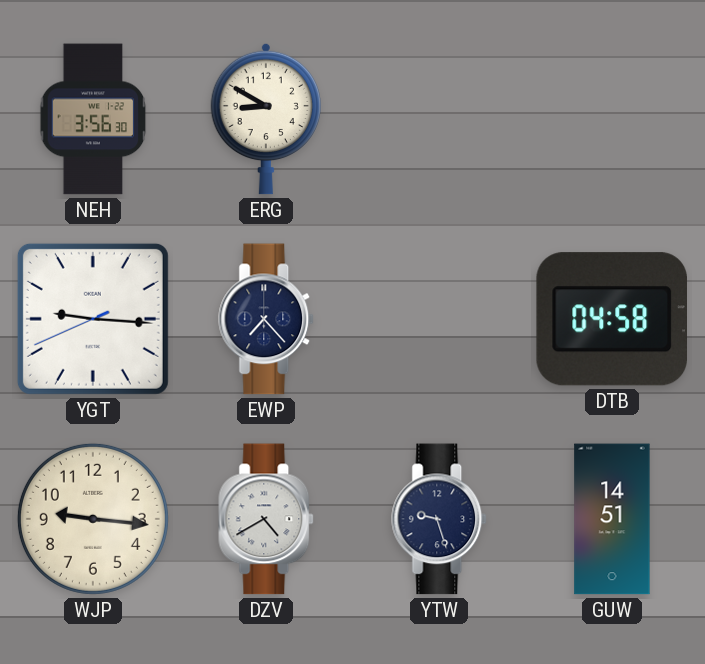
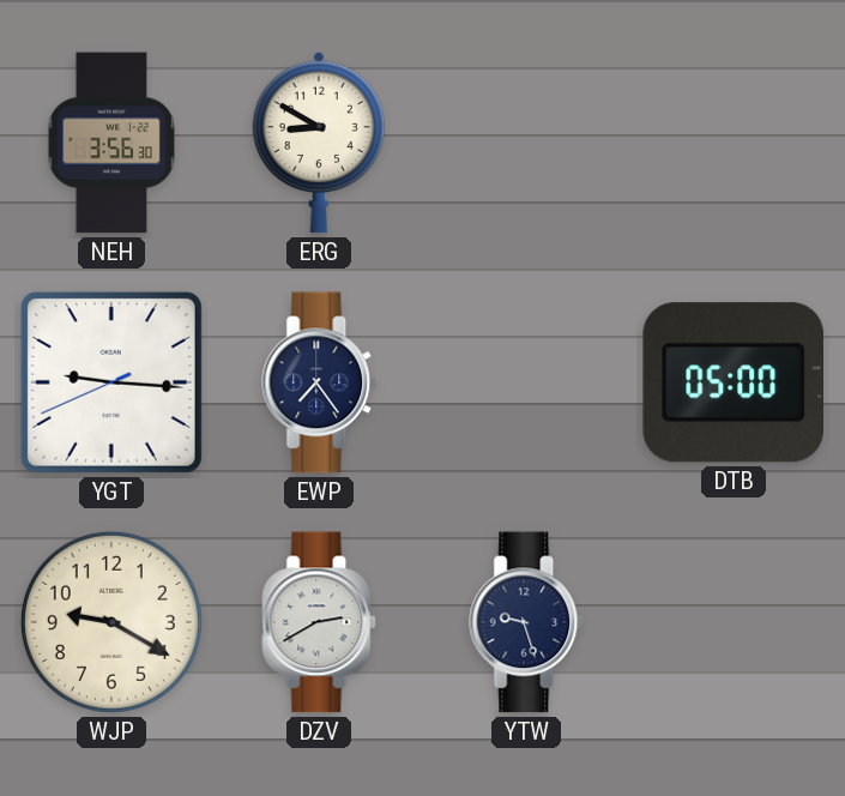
EWP: 7:23 -> 7:24 (320, 382)
DTB: 04:58 -> 05:00 (732, 382)
WJP: 9:16 -> 9:20 (111, 622)
DZV: 4:40 -> 2:40 (320, 622)
GUW: 14:51 -> none (612, 519)
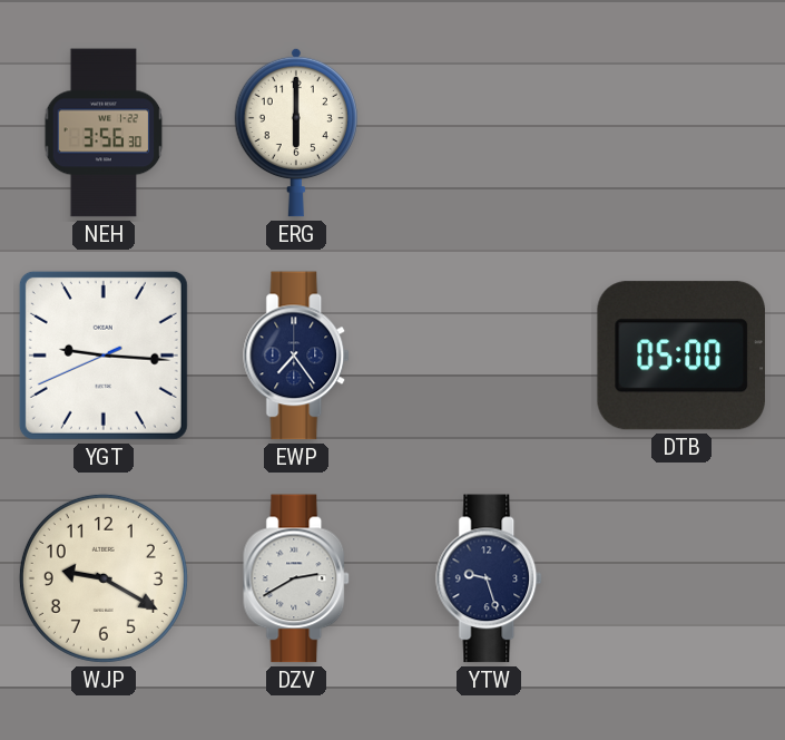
ERG: 8:50 -> 6:00 (296, 133)
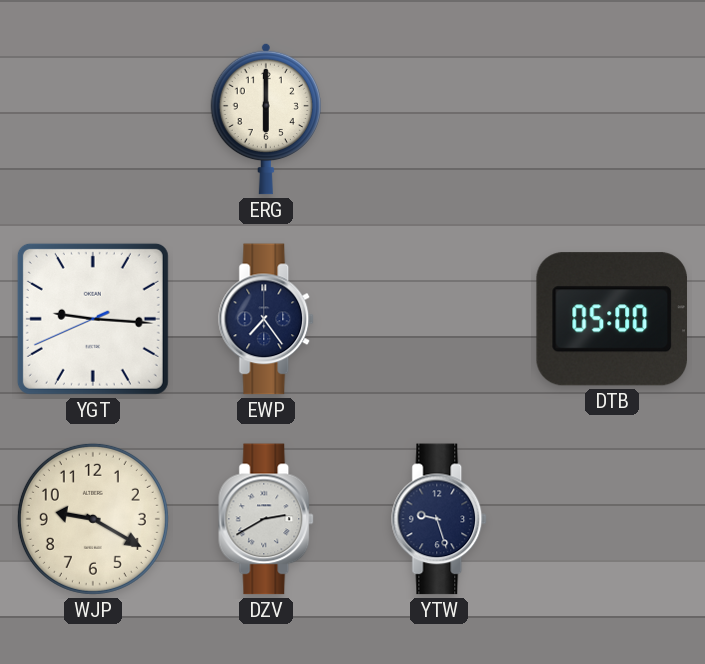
NEH: 3:56 -> none (104, 133)
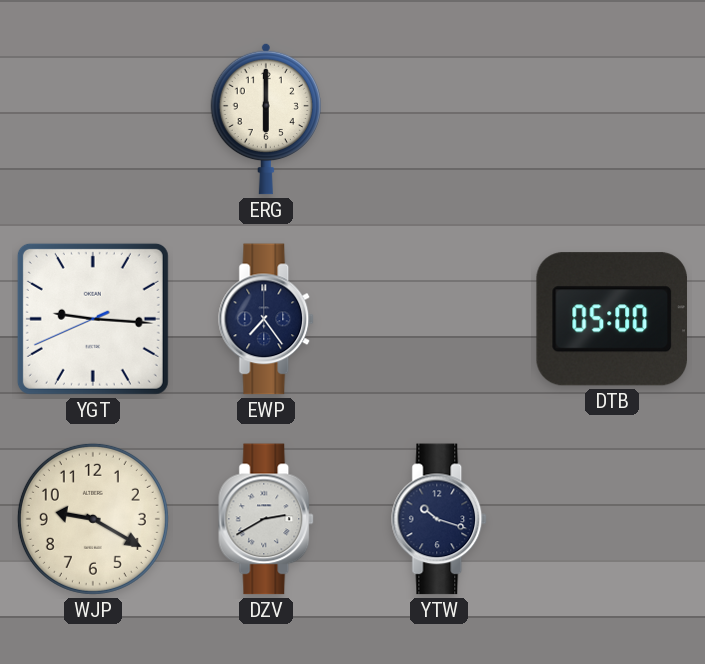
YTW: 9:27 -> 10:18 (440, 519)
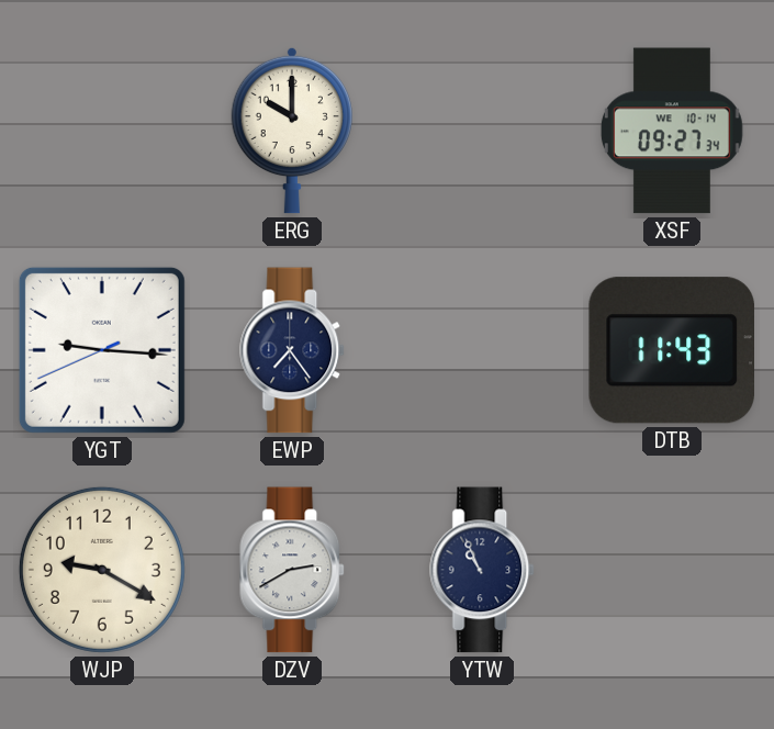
ERG: 6:00 -> 10:00 (292, 131)
XSF: none -> 09:27 (672, 131)
DTB: 05:00 -> 11:43 (671, 350)
YTW: 10:18 -> 10:56 (483, 570)
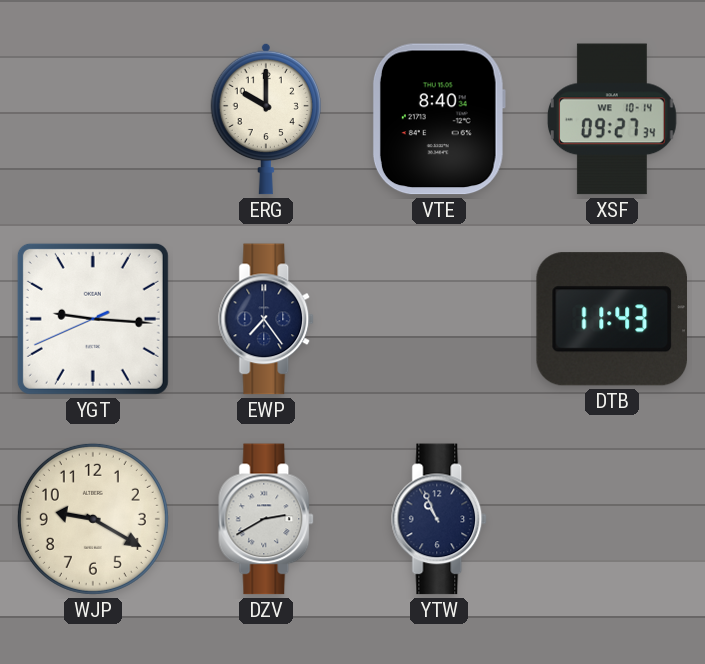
VTE: none -> 8:40 (439, 119)
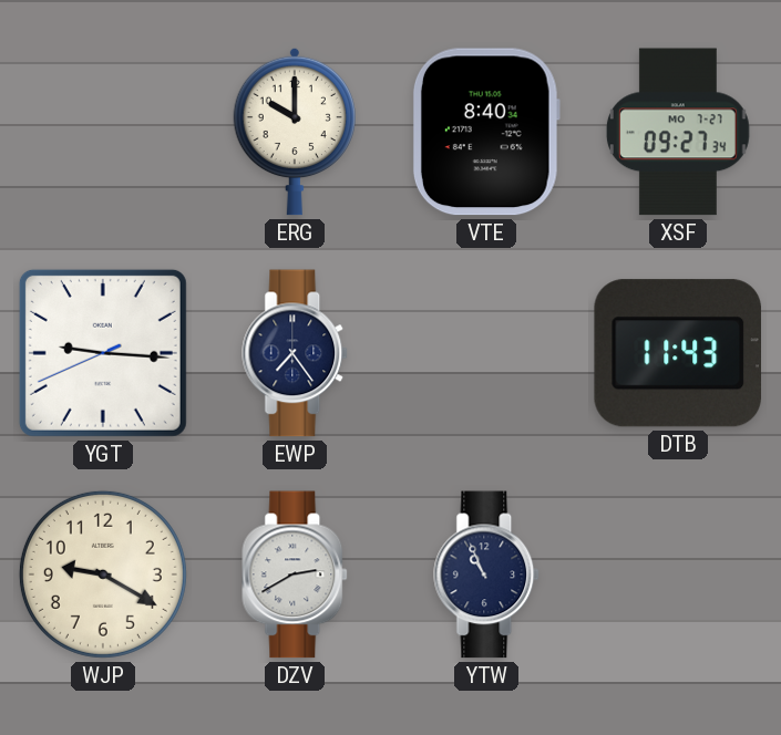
XSF date: WE 10-14 -> MO 7-27 (678, 132)
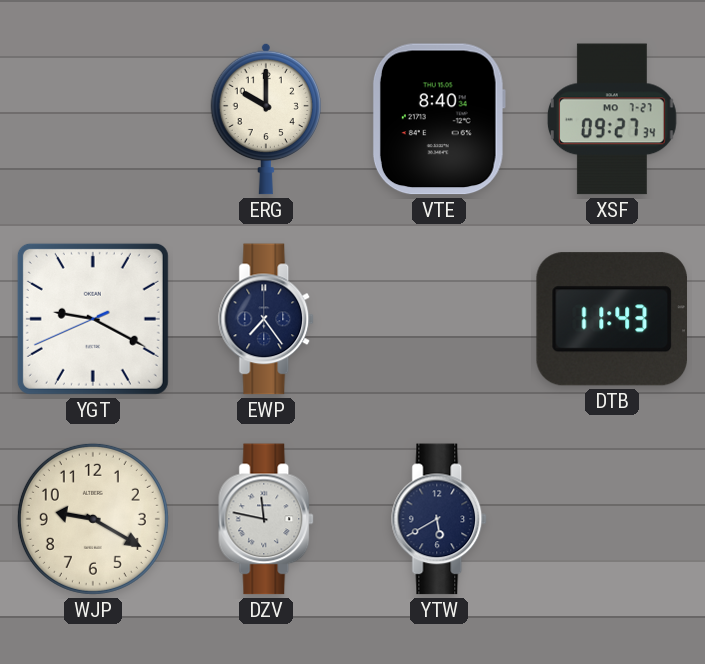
YGT: 9:15 -> 9:19 (93, 319)
DZV: 2:40 -> 11:47 (267, 519)
YTW: 10:56 -> 5:40 (440, 519)
